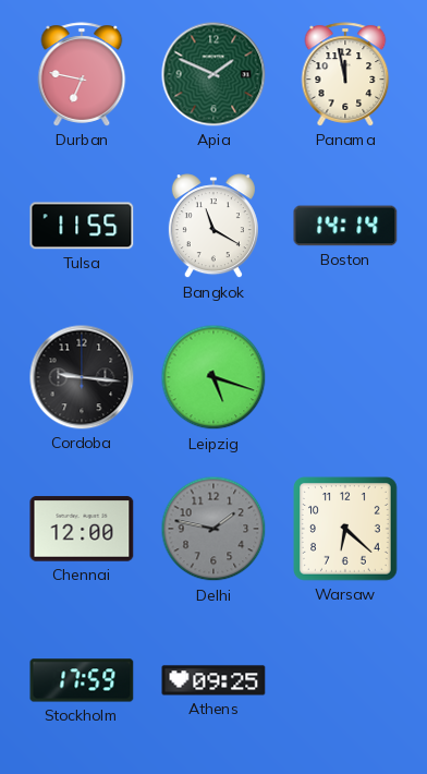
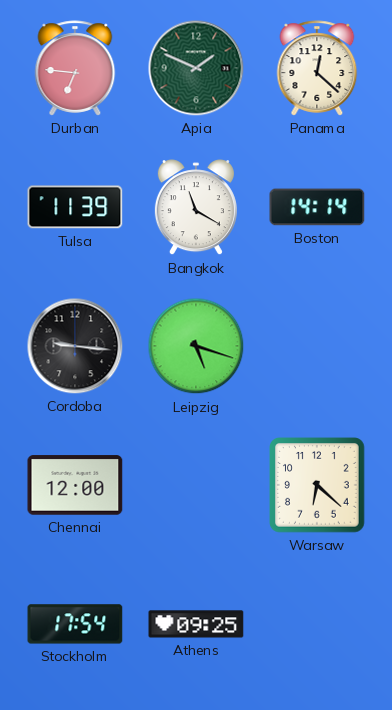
Durban: 6:47 -> 6:46 (75, 68)
Panama: 11:58 -> 12:22 (317, 68)
Tulsa: 11:55 -> 11:39 (75, 207)
Delhi: 1:47 -> none (213, 529)
Stockholm: 17:59 -> 17:54 (75, 624)
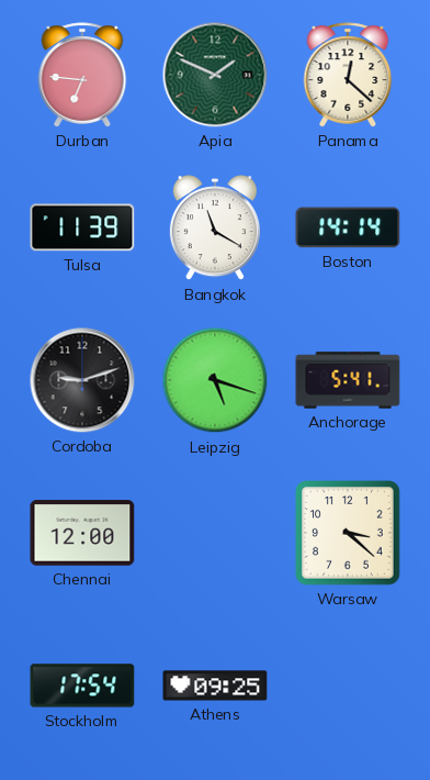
Cordoba: 9:16 -> 9:12 (82, 380)
Anchorage: none -> 5:41 (348, 380)
Warsaw: 6:22 -> 3:22 (349, 534)
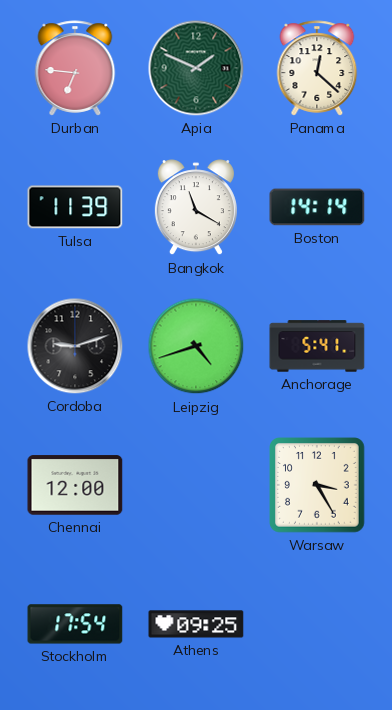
Leipzig: 5:18 -> 4:42 (196, 346)
Warsaw: 3:22 -> 3:25 (318, 486)
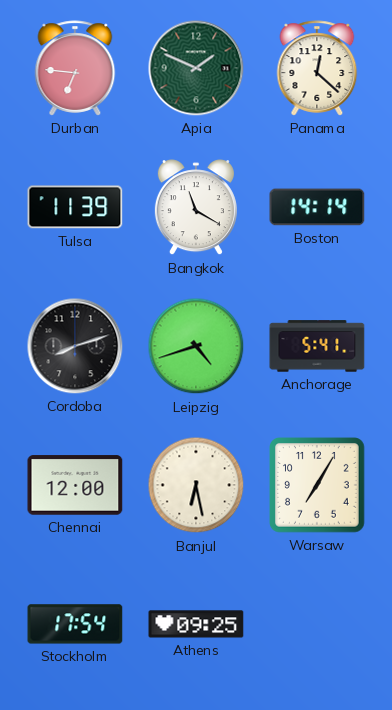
Cordoba: 9:12 -> 8:12 (75, 346)
Banjul: none -> 6:28 (196, 485)
Warsaw: 3:25 -> 7:05 (318, 486)
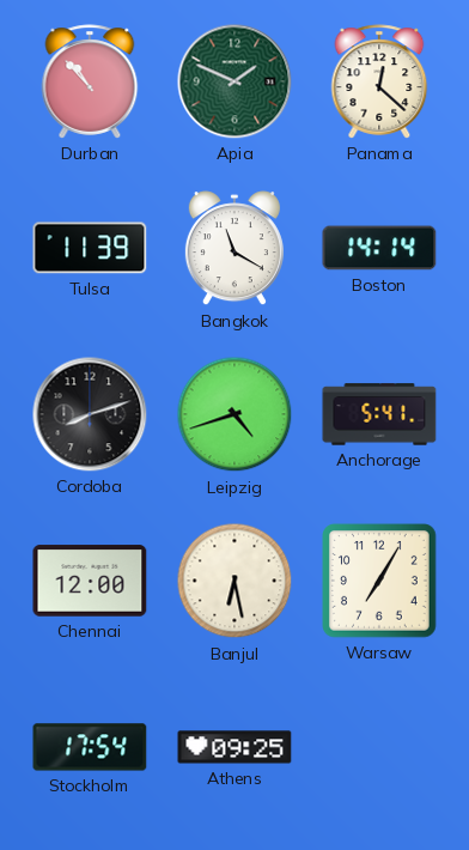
Durban: 6:46 -> 10:53 (90, 81)
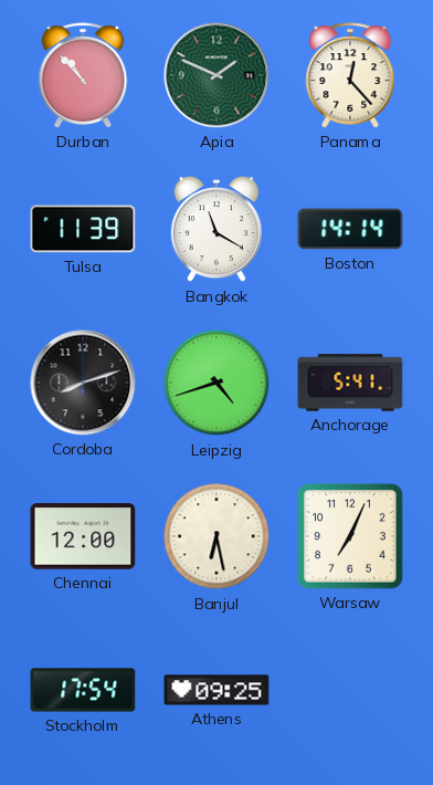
Panama: 12:22 -> 12:23 (350, 75)
Warsaw: 7:05 -> 7:04 (351, 537)
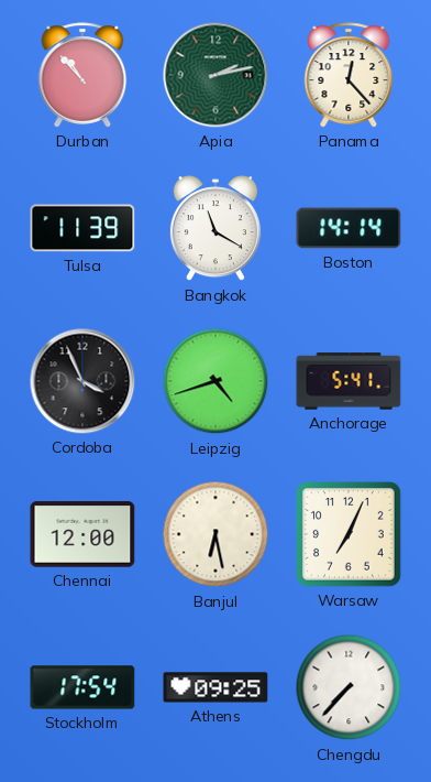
Apia: 1:49 -> 2:13 (215, 75)
Cordoba: 8:12 -> 3:56 (82, 381)
Chengdu: none -> 7:37 (349, 687)
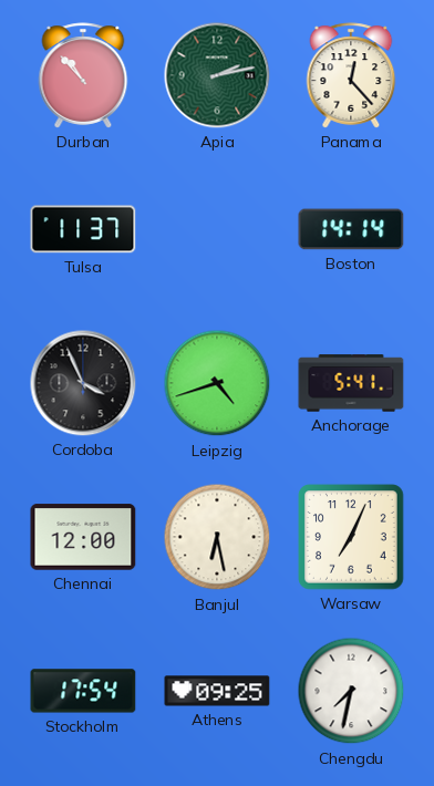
Tulsa: 11:39 -> 11:37 (83, 229)
Bangkok: 11:20 -> none (215, 229)
Chengdu: 7:37 -> 7:32 (351, 691)
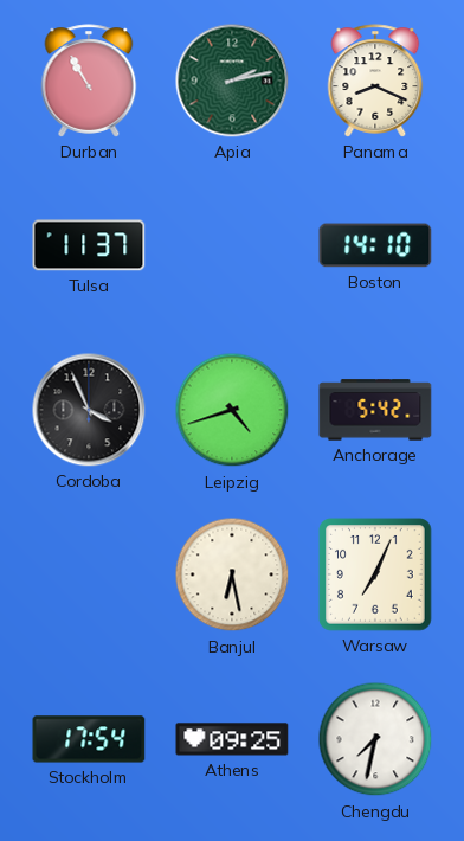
Durban: 10:53 -> 10:55 (89, 81)
Panama: 12:23 -> 8:19 (375, 81)
Boston: 14:14 -> 14:10 (375, 245)
Anchorage: 5:41 -> 5:42 (375, 410)
Chennai: 12:00 -> none (83, 537)
